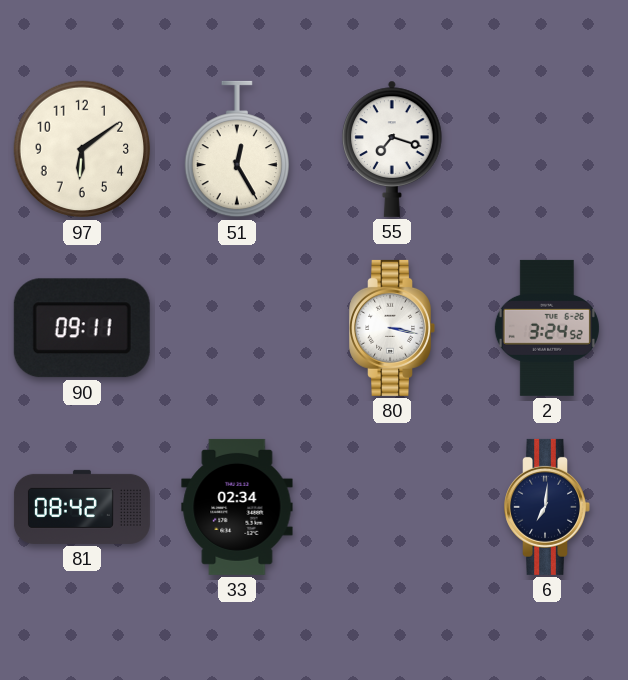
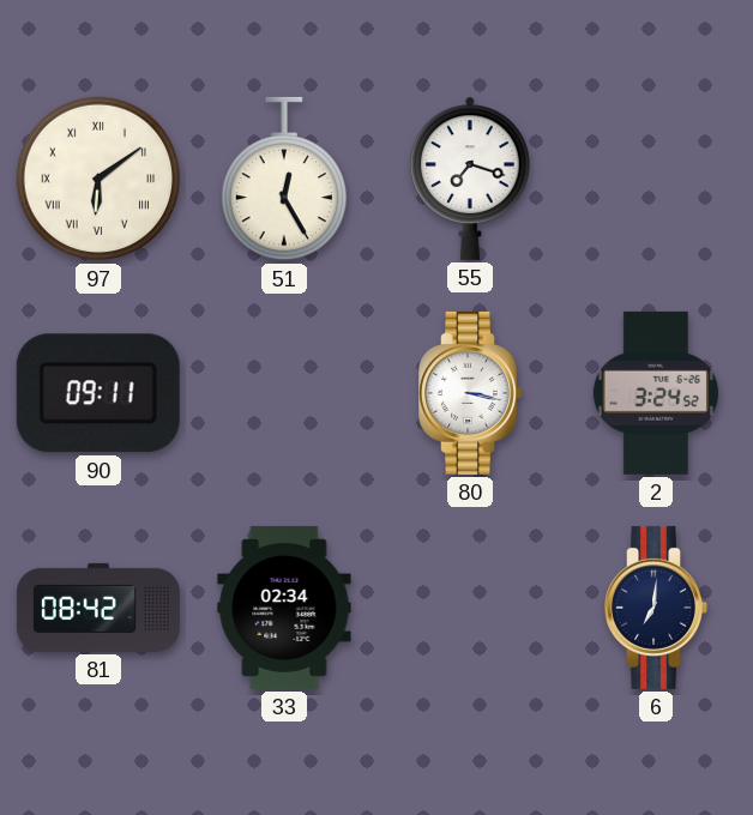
97 numerals: Arabic -> Roman (98, 179)
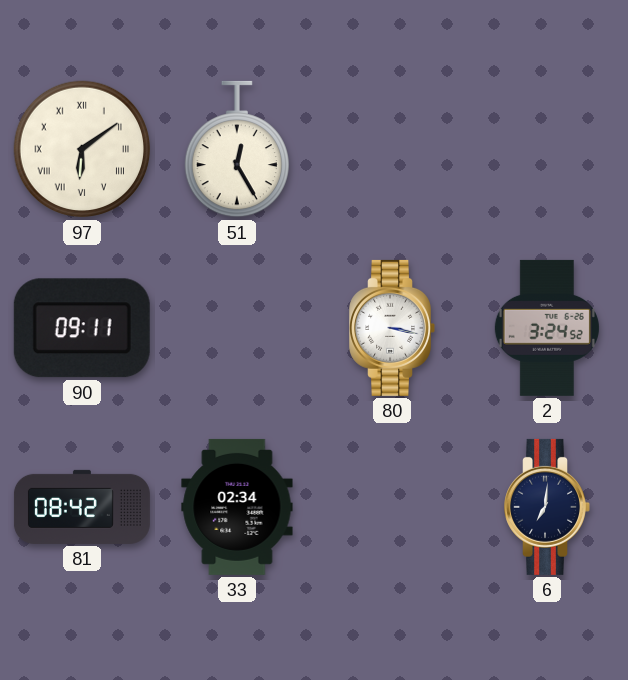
55: 7:18 -> none (470, 179)
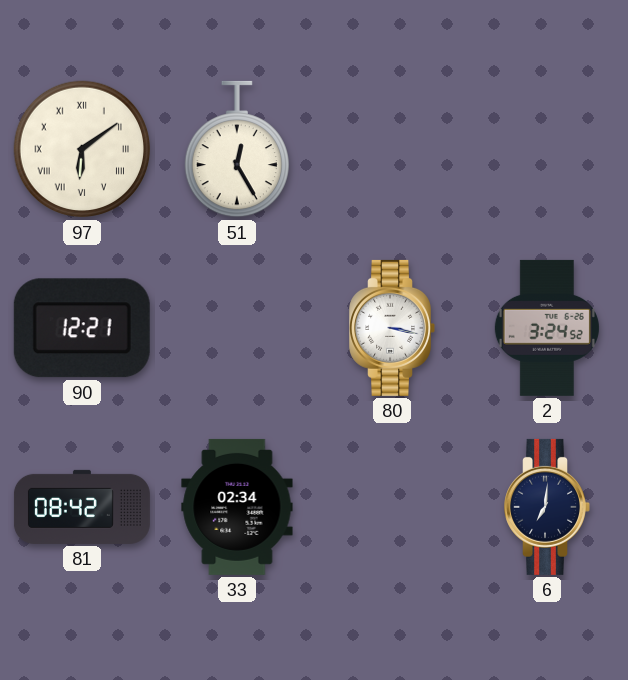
90: 09:11 -> 12:21 (82, 328)
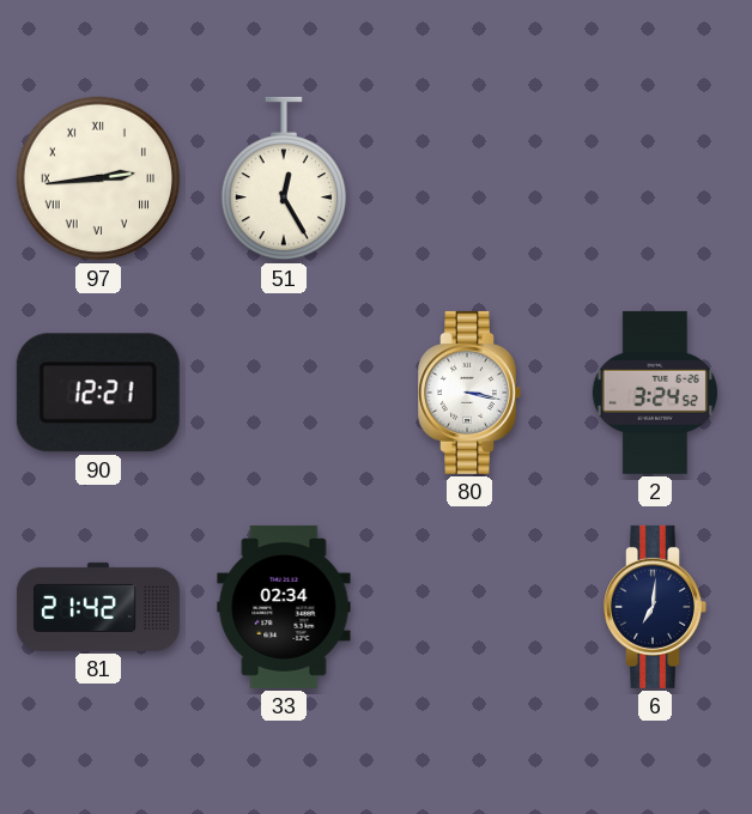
97: 6:09 -> 2:44 (98, 178)
81: 08:42 -> 21:42 (98, 607)
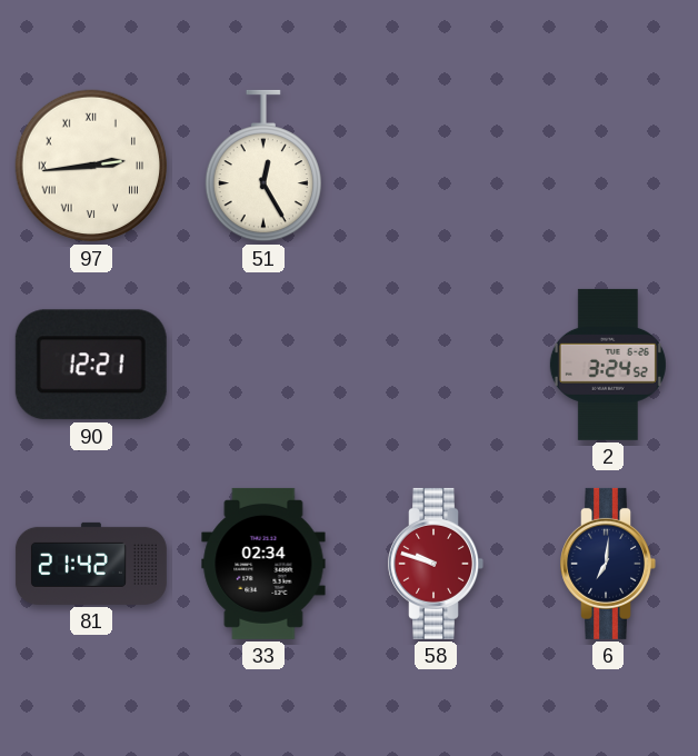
80: 3:17 -> none (469, 393)
58: none -> 9:48 (436, 564)
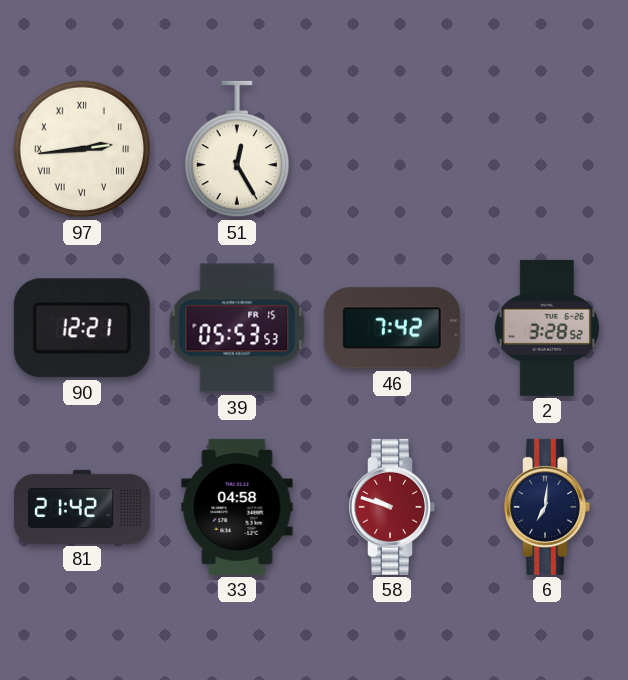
39: none -> 05:53 (237, 328)
46: none -> 7:42 (392, 328)
2: 3:24 -> 3:28 (547, 328)
33: 02:34 -> 04:58 (237, 507)
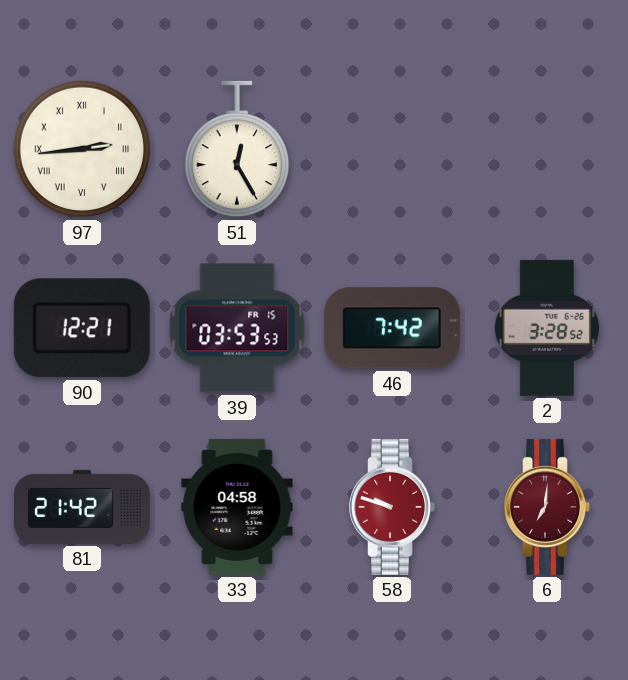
39: 05:53 -> 03:53 (237, 328)
6 dial: navy -> burgundy (547, 507)
